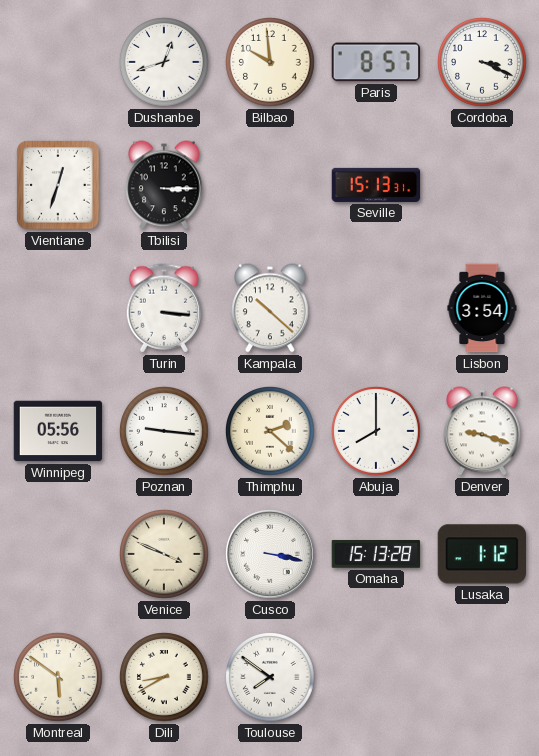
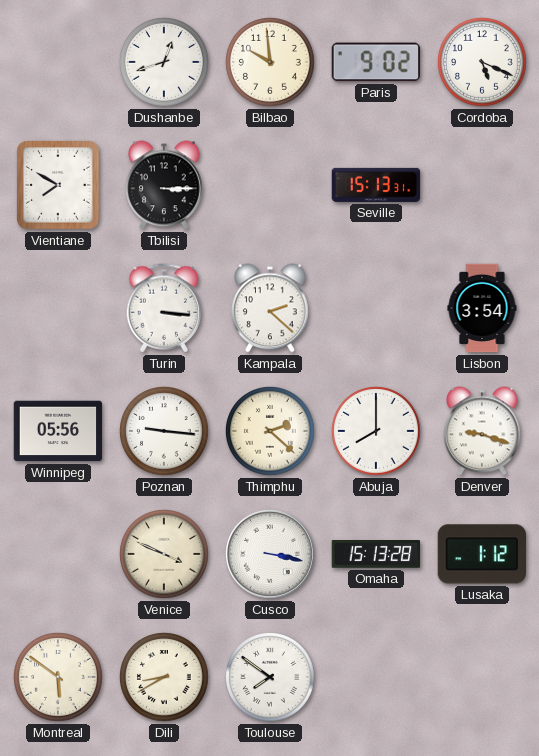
Paris: 8:57 -> 9:02 (376, 62)
Cordoba: 3:19 -> 5:19 (483, 63)
Vientiane: 12:33 -> 7:50 (58, 185)
Kampala: 10:22 -> 2:22 (271, 308)
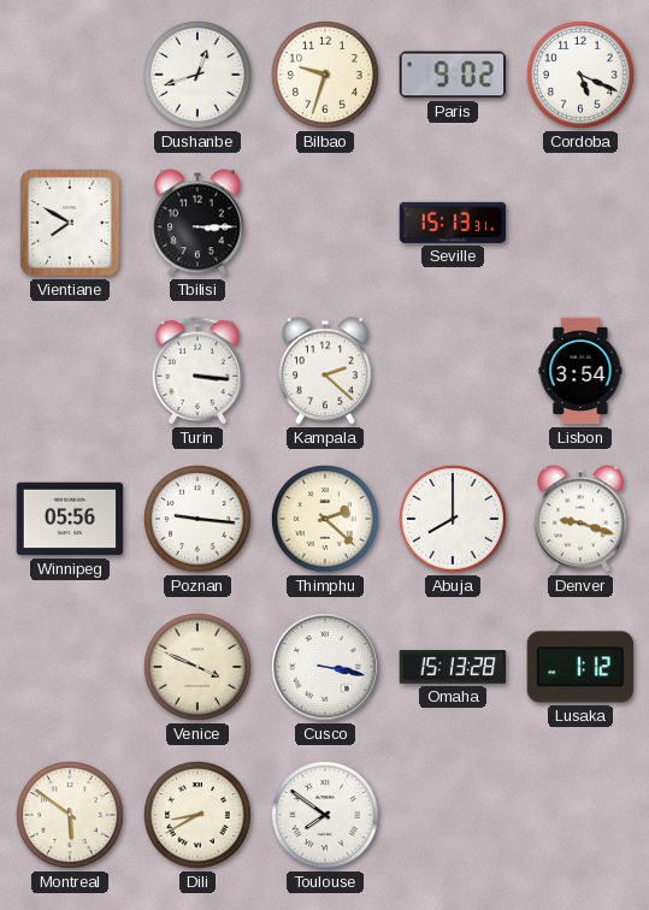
Bilbao: 9:59 -> 9:33 (326, 76)
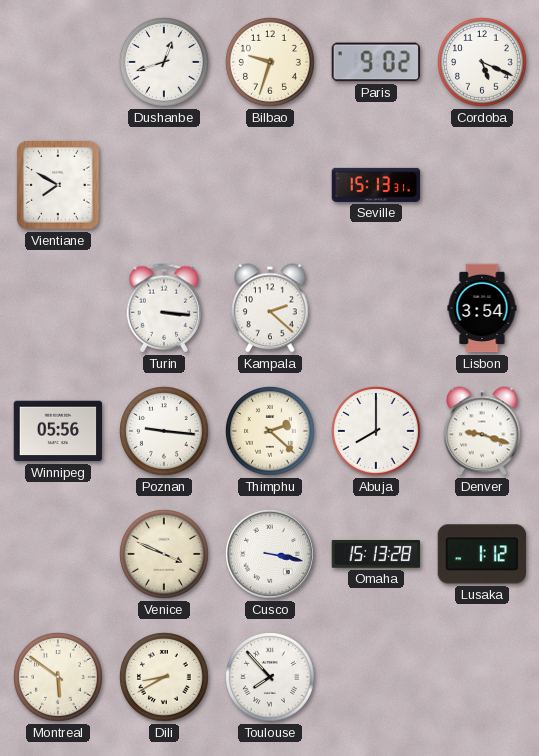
Tbilisi: 3:15 -> none (199, 223)
Toulouse: 7:51 -> 7:53 (271, 678)
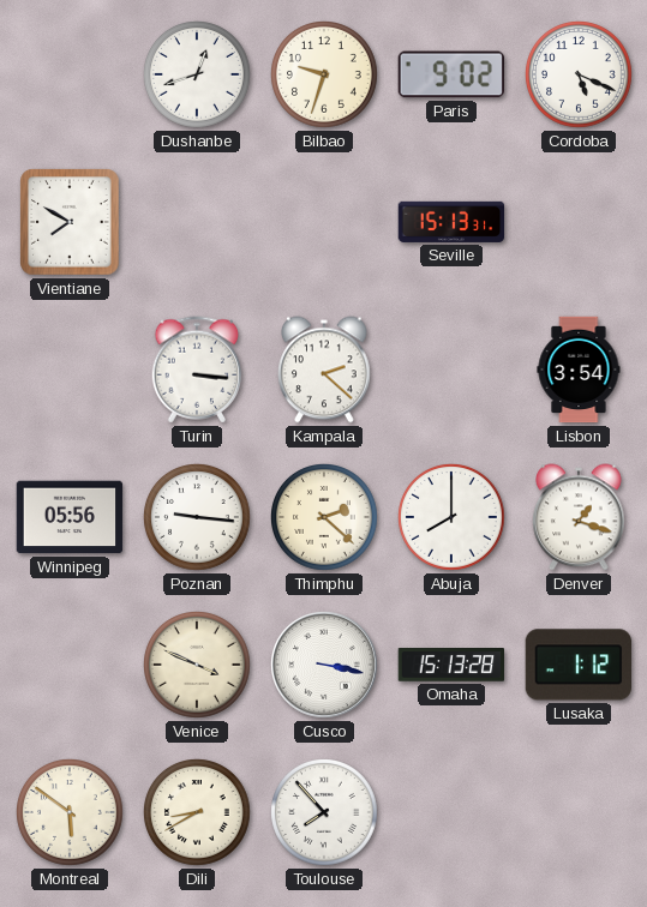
Denver: 9:18 -> 1:18 (580, 517)
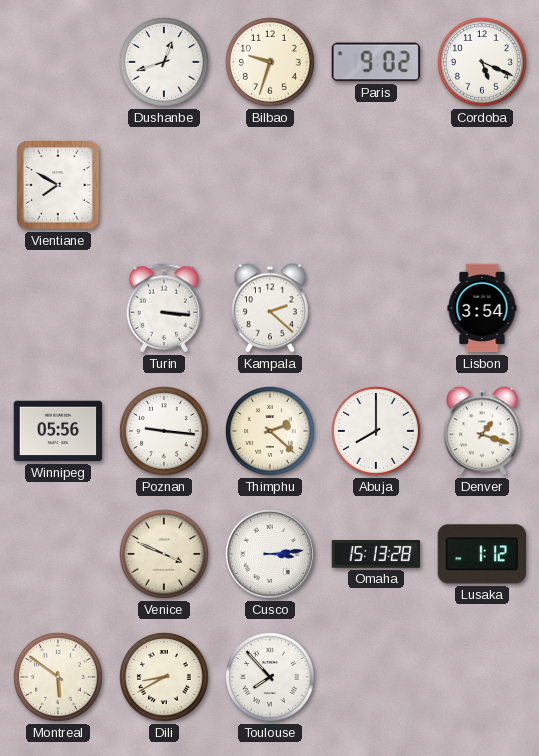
Seville: 15:13 -> none (451, 222)
Cusco: 3:17 -> 3:14 (271, 555)
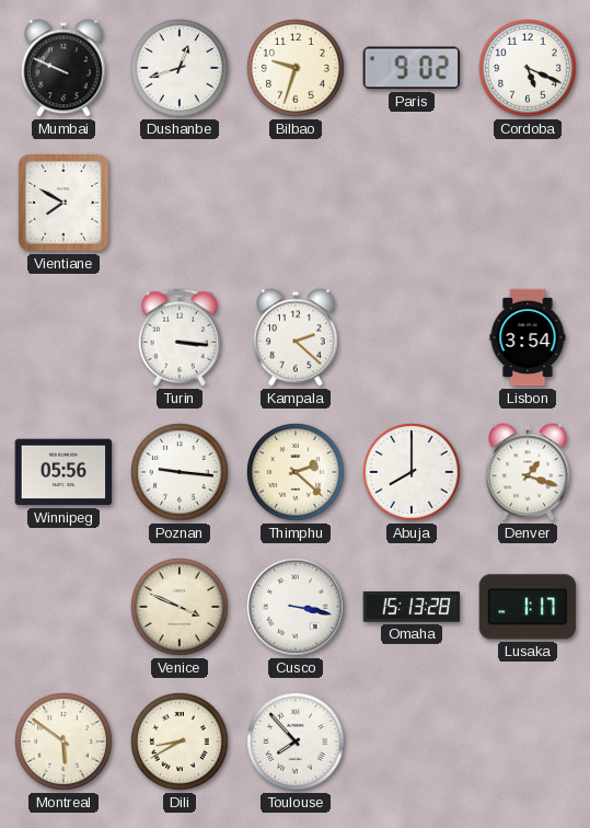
Mumbai: none -> 9:49 (65, 68)
Cusco: 3:14 -> 3:17 (297, 608)
Lusaka: 1:12 -> 1:17 (528, 607)
